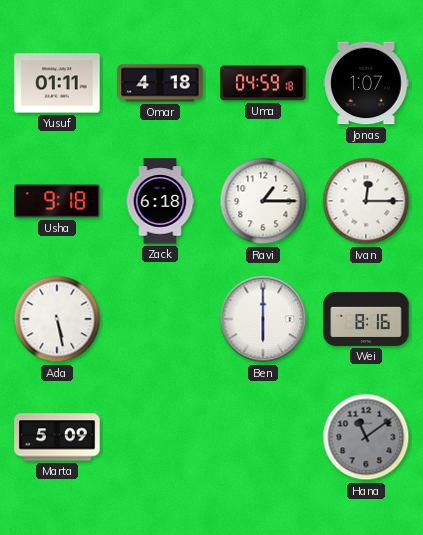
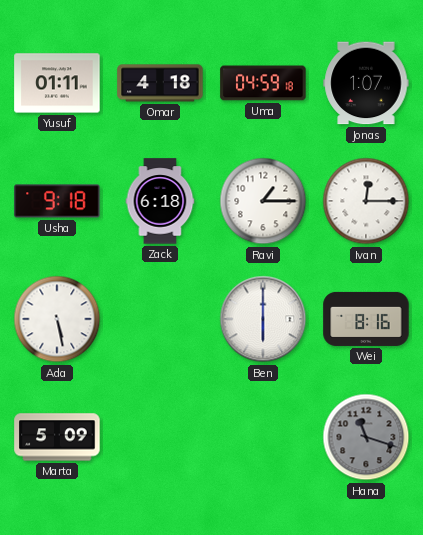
Hana: 11:09 -> 11:18 (366, 437)
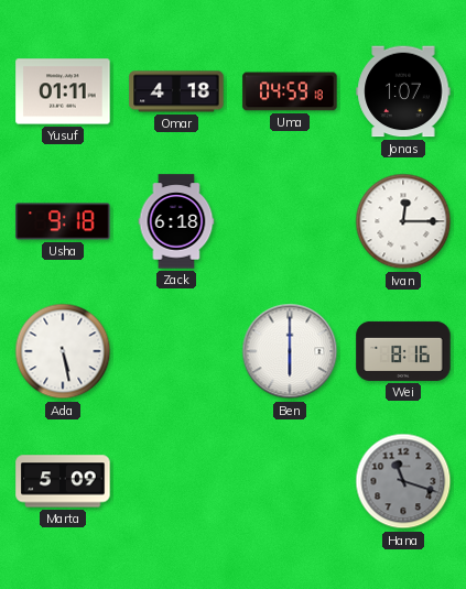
Ravi: 1:15 -> none (263, 201)
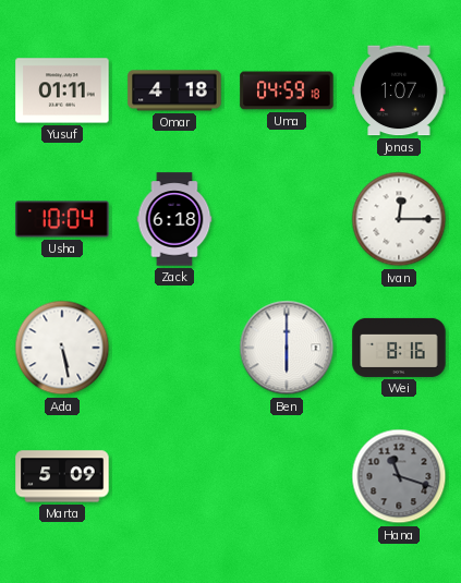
Usha: 9:18 -> 10:04 (62, 219)
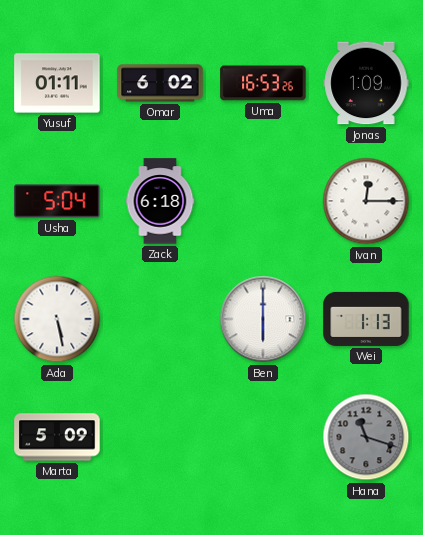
Omar: 4:18 -> 6:02 (160, 83)
Uma: 04:59 -> 16:53 (263, 83)
Jonas: 1:07 -> 1:09 (366, 83)
Usha: 10:04 -> 5:04 (57, 201)
Wei: 8:16 -> 1:13 (366, 319)
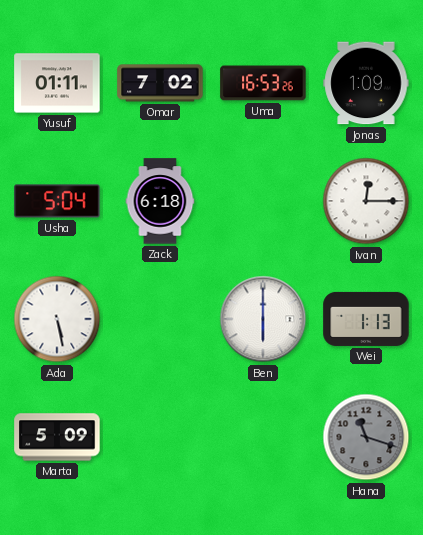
Omar: 6:02 -> 7:02 (160, 83)
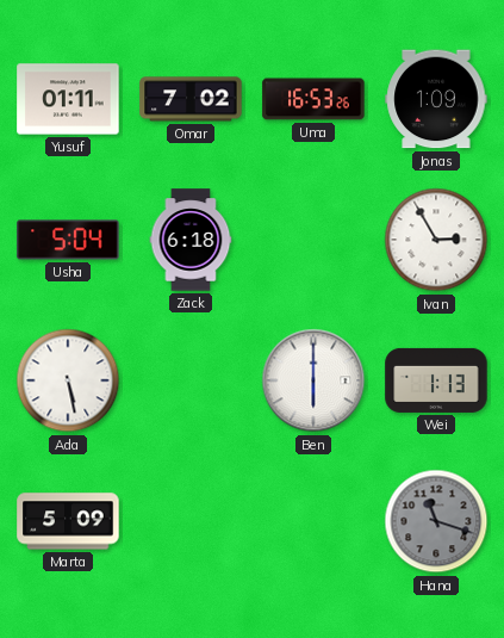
Ivan: 12:15 -> 2:55 (436, 240)
